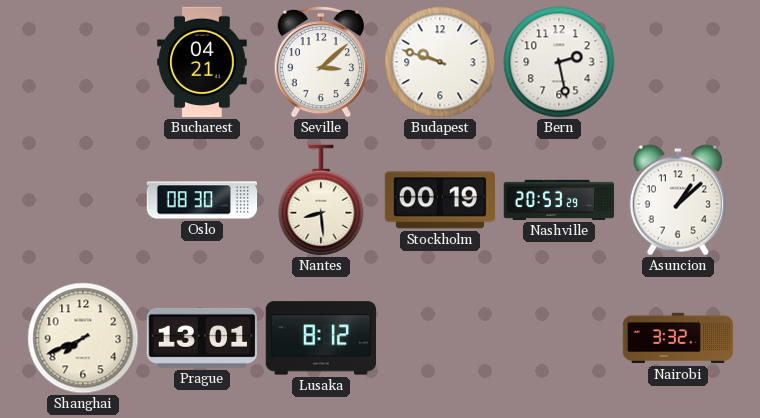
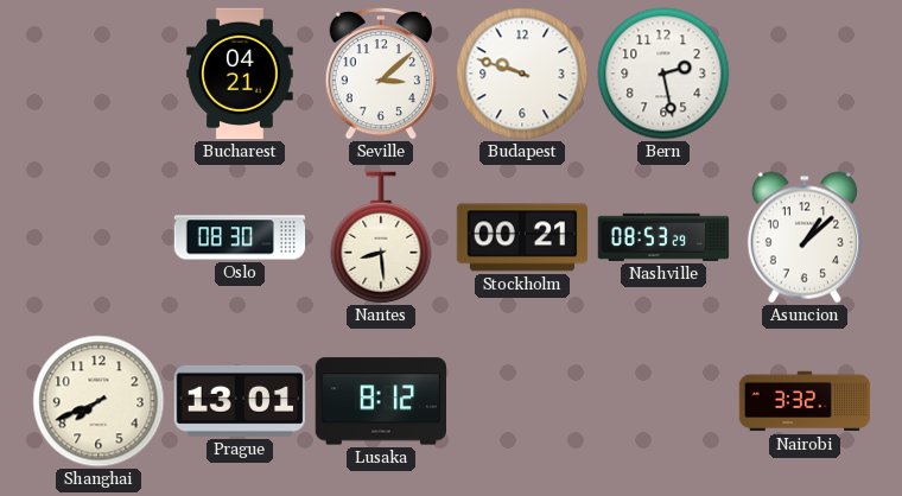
Stockholm: 00:19 -> 00:21 (521, 237)
Nashville: 20:53 -> 08:53 (663, 237)
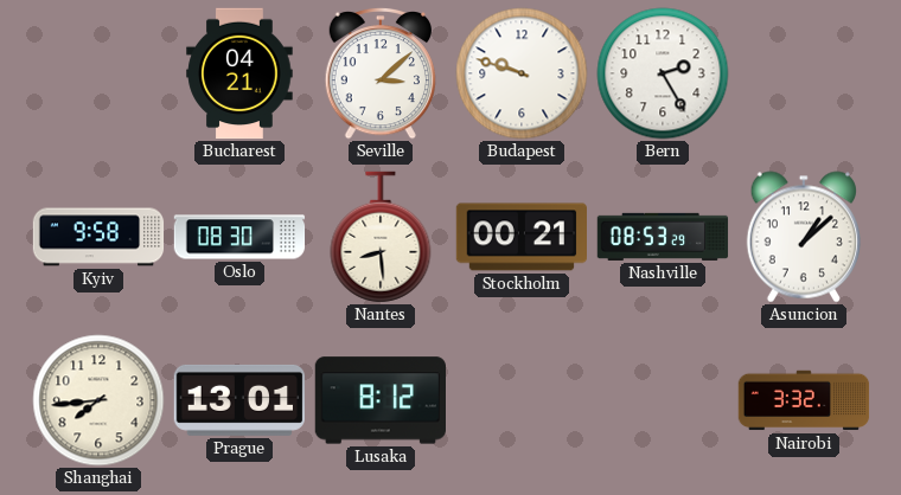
Bern: 2:28 -> 2:25 (663, 73)
Kyiv: none -> 9:58 (98, 237)
Shanghai: 7:41 -> 7:44 (98, 400)
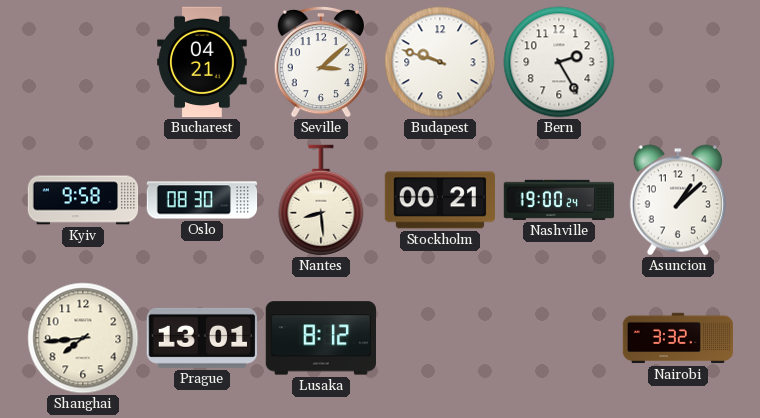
Nashville: 08:53 -> 19:00 (559, 200)
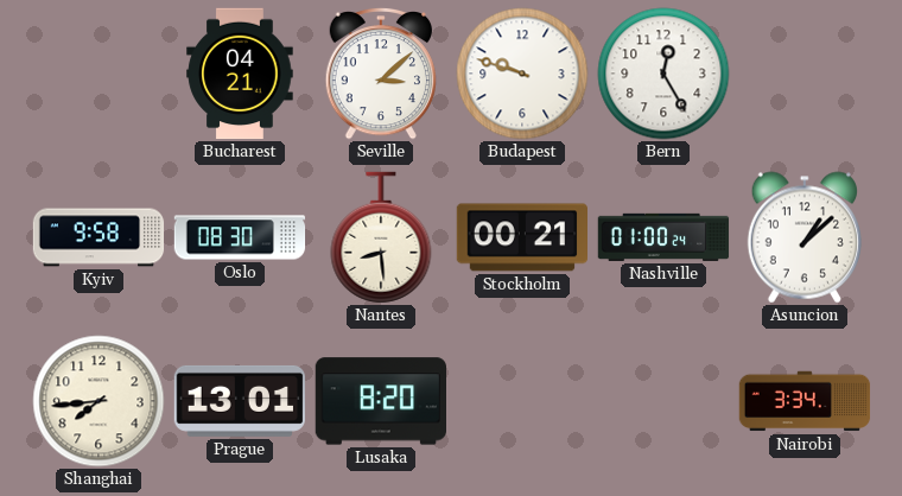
Bern: 2:25 -> 12:25 (663, 74)
Nashville: 19:00 -> 01:00 (663, 237)
Lusaka: 8:12 -> 8:20 (380, 401)
Nairobi: 3:32 -> 3:34 (805, 401)
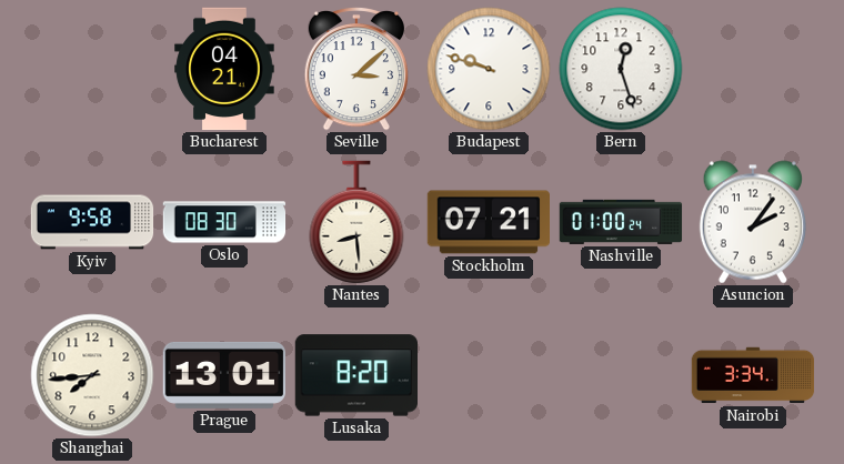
Bern: 12:25 -> 12:27 (621, 69)
Stockholm: 00:21 -> 07:21 (488, 222)
Asuncion: 1:08 -> 2:06 (753, 222)
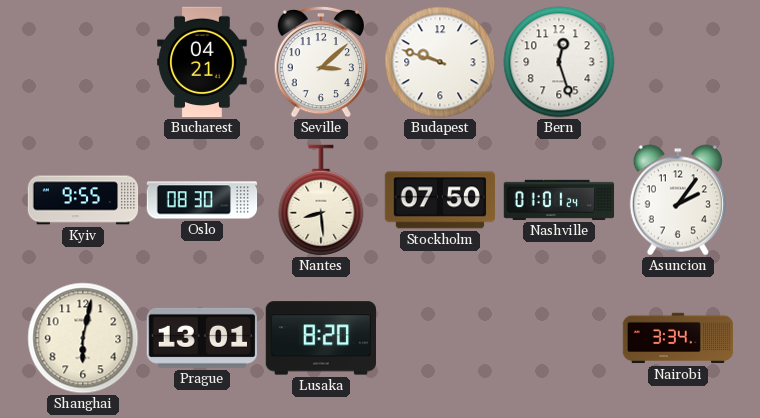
Kyiv: 9:58 -> 9:55 (83, 200)
Stockholm: 07:21 -> 07:50 (439, 200)
Nashville: 01:00 -> 01:01 (559, 200)
Shanghai: 7:44 -> 6:02 (83, 338)
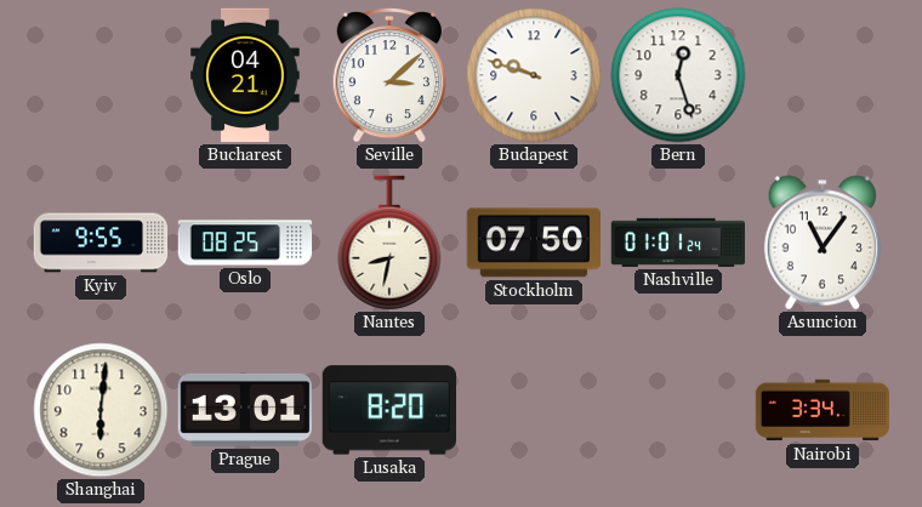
Oslo: 08:30 -> 08:25 (245, 243)
Nantes: 8:29 -> 8:32 (389, 243)
Asuncion: 2:06 -> 11:06 (823, 243)
Shanghai: 6:02 -> 6:01 (101, 410)
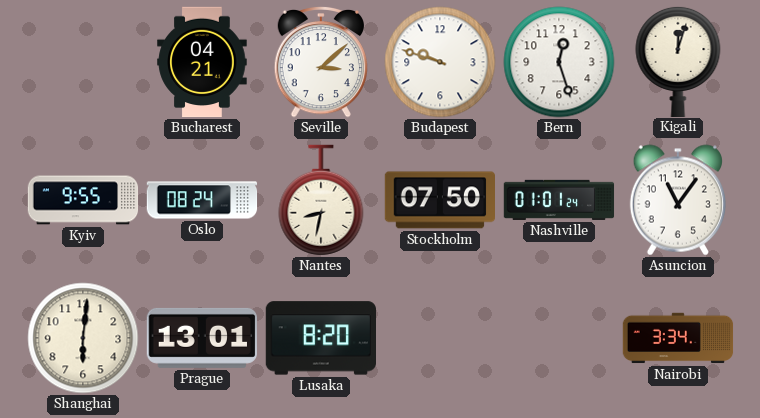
Kigali: none -> 12:03 (678, 61)
Oslo: 08:25 -> 08:24 (202, 200)
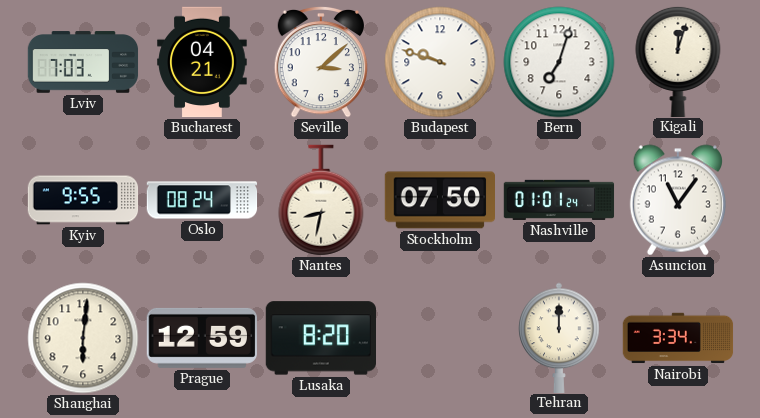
Lviv: none -> 7:03 (83, 62)
Bern: 12:27 -> 7:03 (559, 62)
Prague: 13:01 -> 12:59 (201, 338)
Tehran: none -> 12:00 (559, 337)
